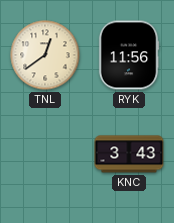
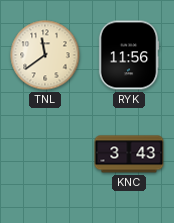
TNL: 12:39 -> 11:39 (45, 55)
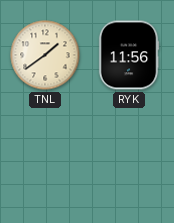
TNL: 11:39 -> 1:39 (45, 55)
KNC: 3:43 -> none (129, 154)
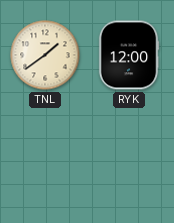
RYK: 11:56 -> 12:00 (129, 55)
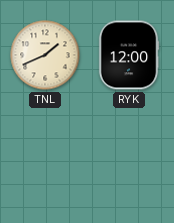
TNL: 1:39 -> 1:41 (45, 55)
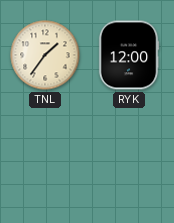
TNL: 1:41 -> 1:36 (45, 55)
